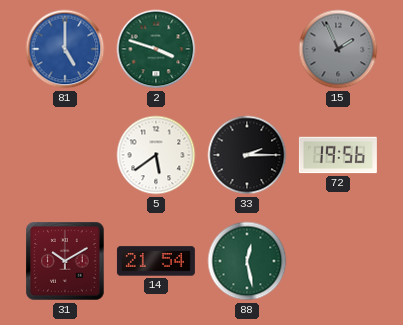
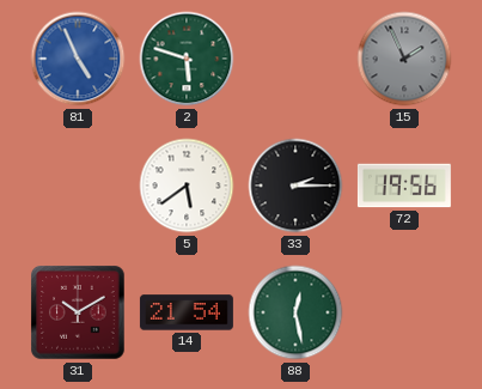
81: 5:00 -> 4:56 (78, 59)
2: 3:48 -> 5:48 (187, 59)
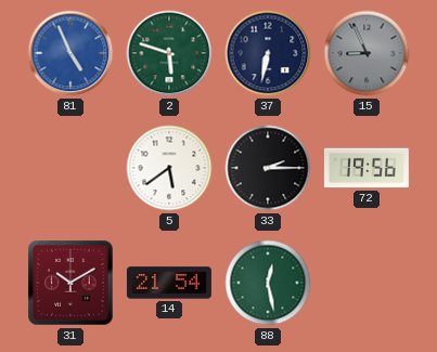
37: none -> 6:32 (268, 53)
15: 1:56 -> 8:56 (367, 53)
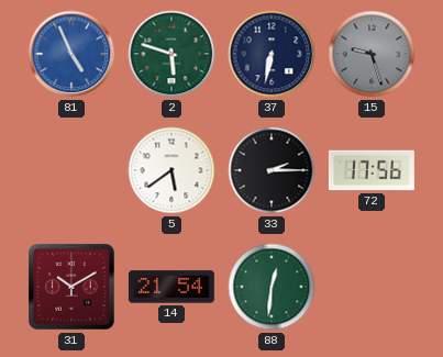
15: 8:56 -> 9:27 (372, 54)
72: 19:56 -> 17:56 (372, 170)
88: 12:28 -> 12:31 (272, 287)
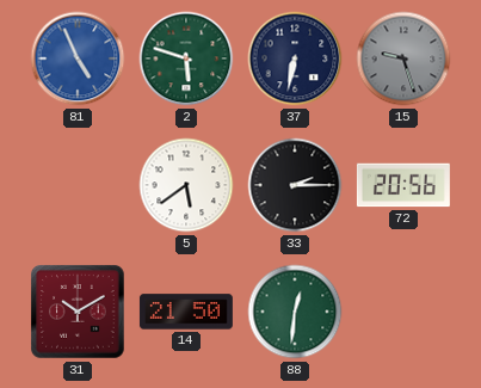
72: 17:56 -> 20:56 (403, 185)
14: 21:54 -> 21:50 (186, 312)
